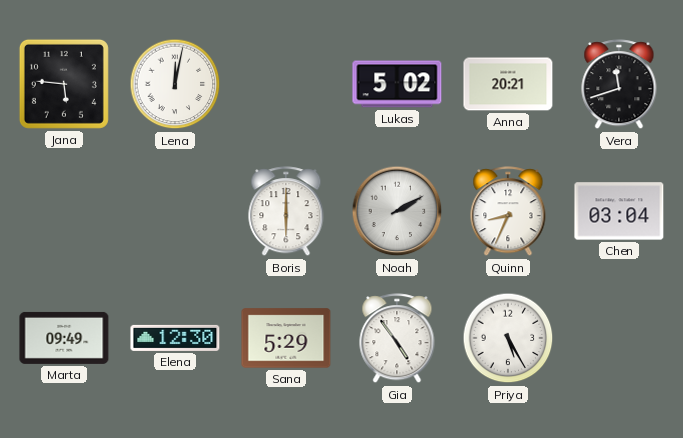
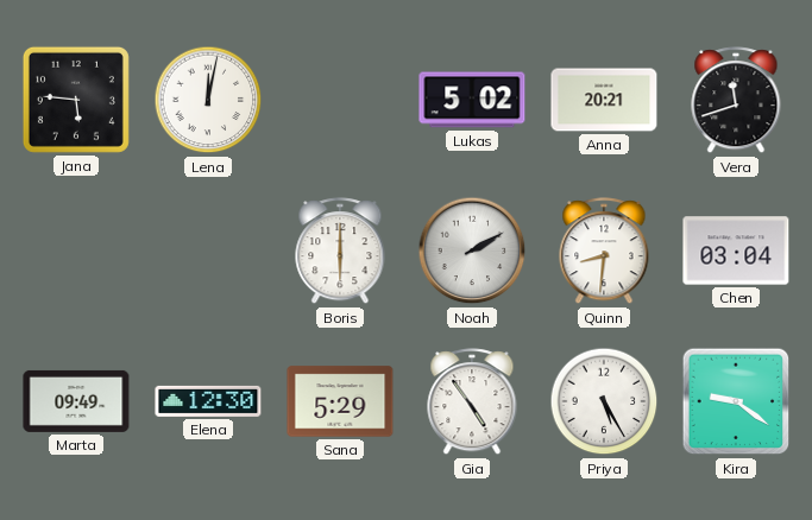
Quinn: 8:34 -> 8:31 (604, 252)
Kira: none -> 9:21 (736, 401)
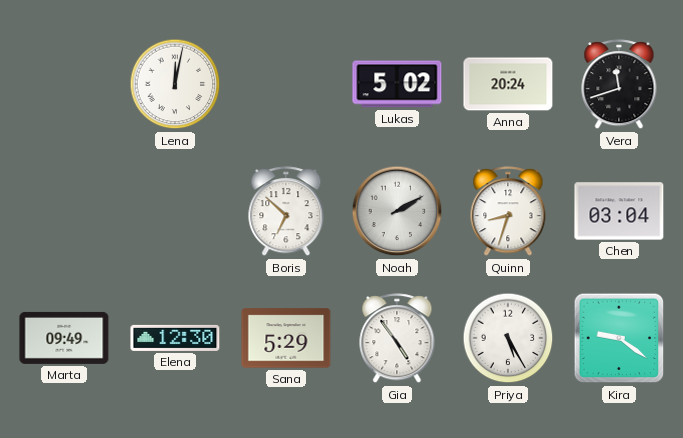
Jana: 5:46 -> none (76, 100)
Anna: 20:21 -> 20:24 (508, 84)
Boris: 6:00 -> 6:52 (286, 212)
Quinn: 8:31 -> 8:33 (508, 212)
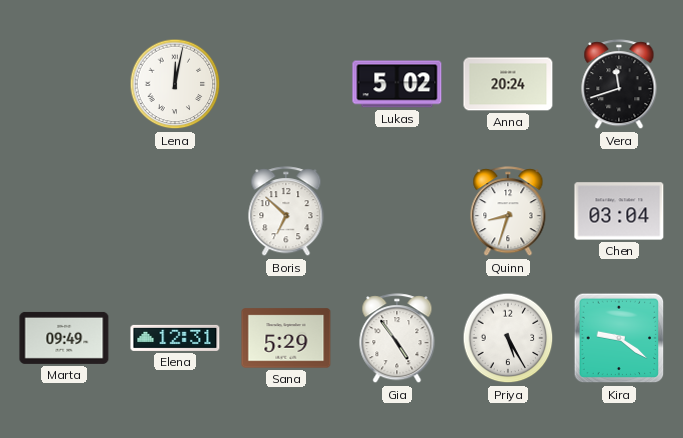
Noah: 2:10 -> none (397, 211)
Elena: 12:30 -> 12:31 (175, 338)
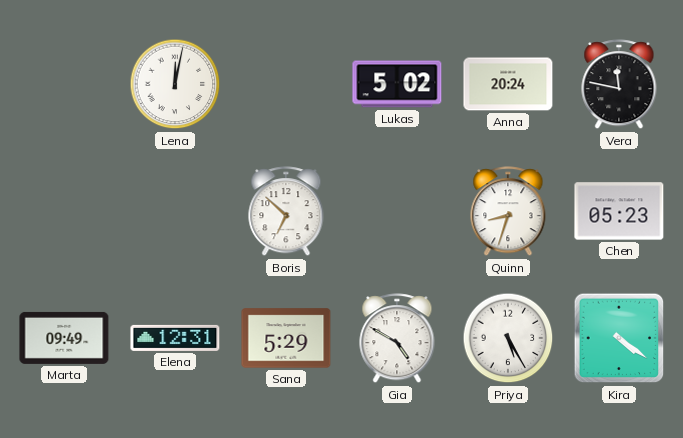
Vera: 11:42 -> 11:47 (619, 85)
Chen: 03:04 -> 05:23 (619, 211)
Gia: 4:54 -> 4:50 (397, 339)
Kira: 9:21 -> 4:21 (619, 338)
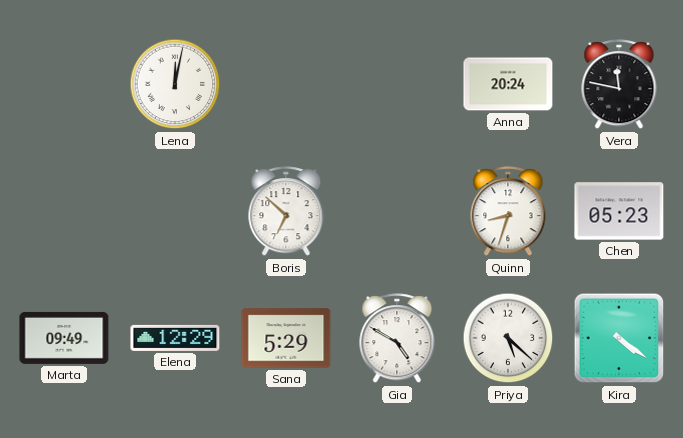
Lukas: 5:02 -> none (397, 84)
Elena: 12:31 -> 12:29 (175, 338)
Priya: 5:25 -> 5:22 (508, 338)
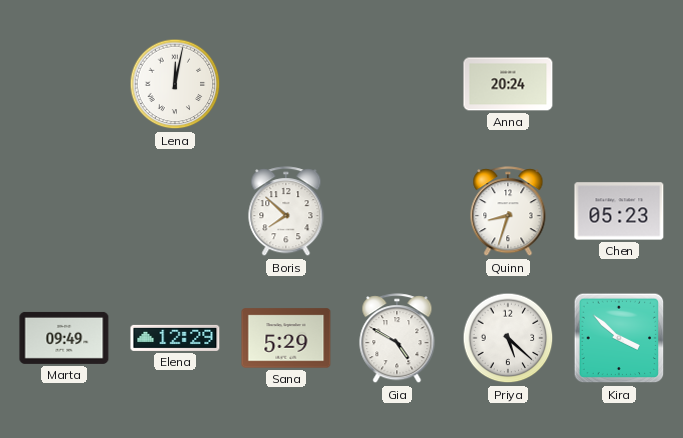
Vera: 11:47 -> none (619, 85)
Boris: 6:52 -> 7:52 (286, 212)
Kira: 4:21 -> 3:52 (619, 338)
